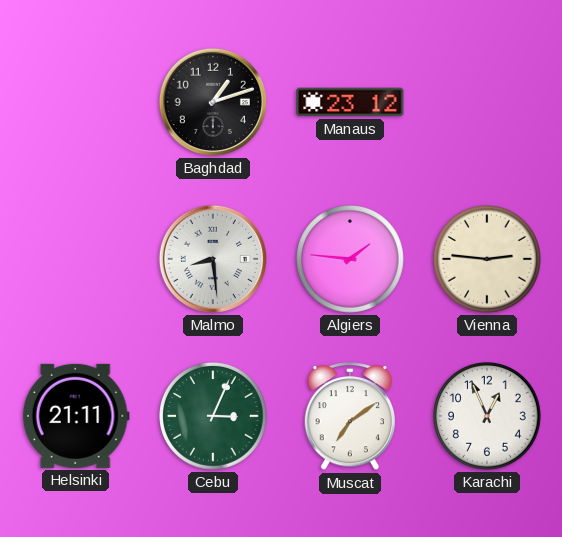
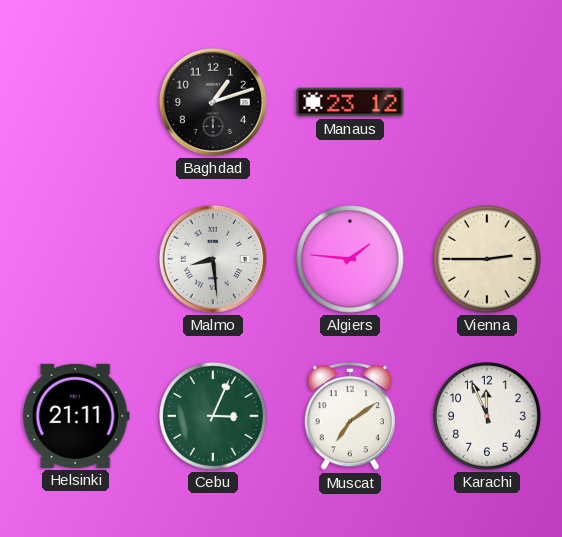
Vienna: 2:46 -> 2:45 (488, 260)
Karachi: 12:56 -> 11:56 (488, 417)
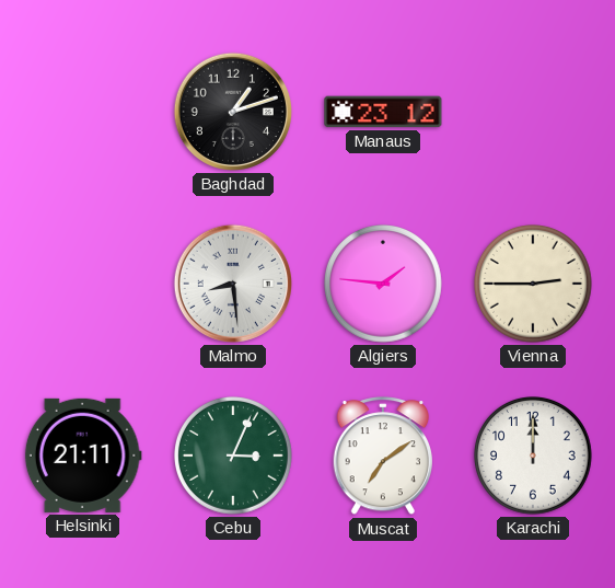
Karachi: 11:56 -> 12:00 (534, 457)
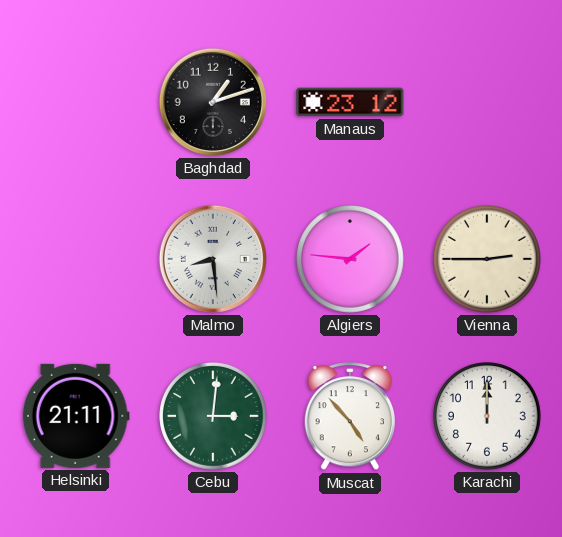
Cebu: 3:04 -> 3:01 (214, 417)
Muscat: 7:09 -> 4:53 (349, 417)
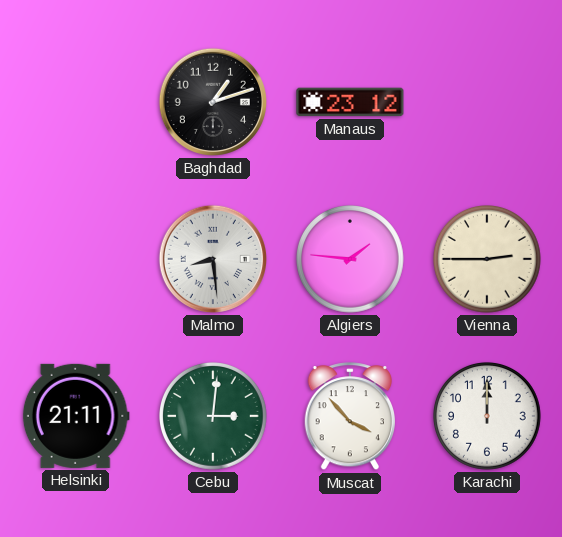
Muscat: 4:53 -> 3:53 (349, 417)
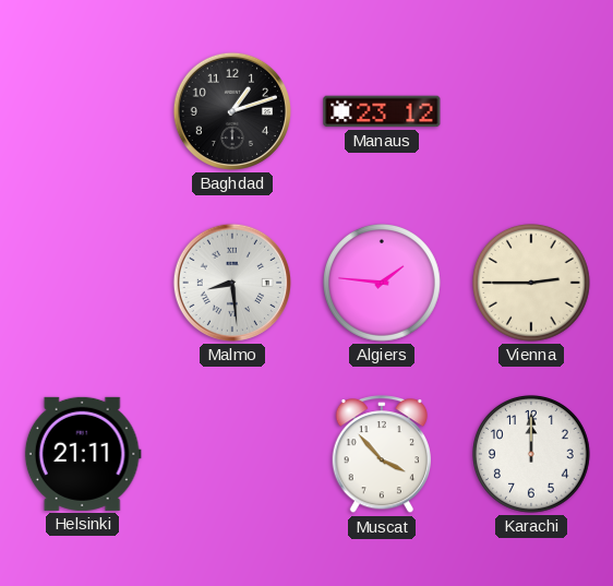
Cebu: 3:01 -> none (214, 417)
